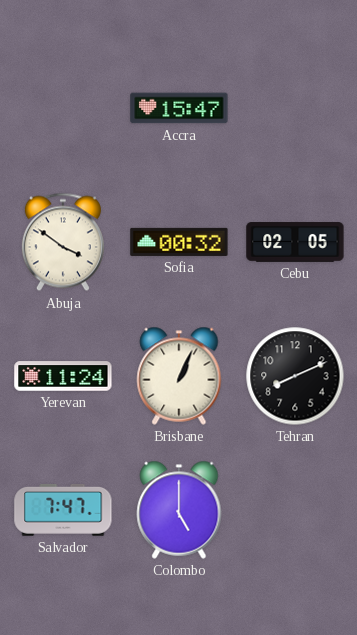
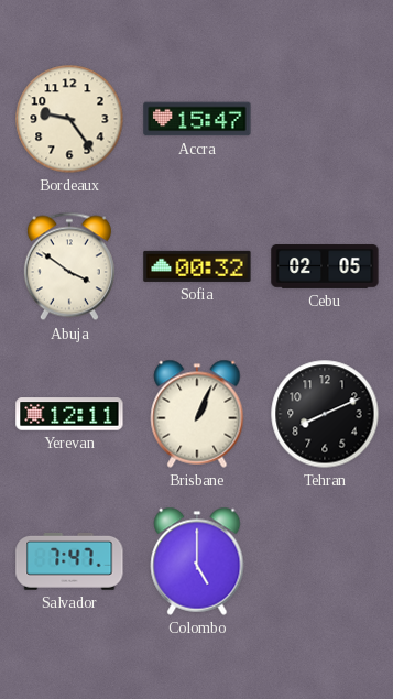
Bordeaux: none -> 9:24 (69, 119)
Yerevan: 11:24 -> 12:11 (69, 414)
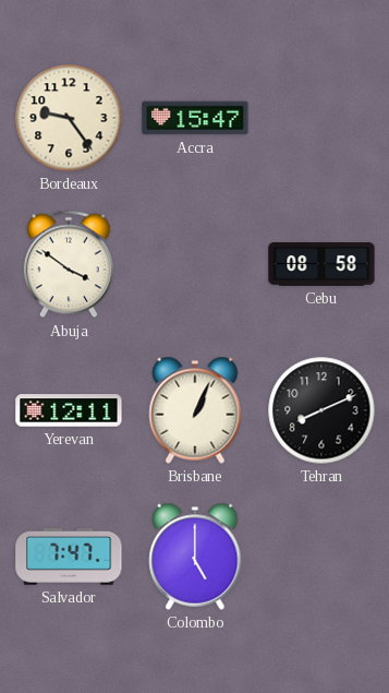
Sofia: 00:32 -> none (197, 266)
Cebu: 02:05 -> 08:58 (321, 264)
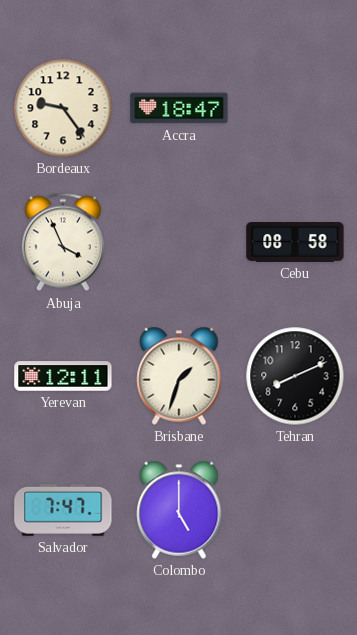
Accra: 15:47 -> 18:47 (179, 108)
Abuja: 3:51 -> 3:56 (63, 242)
Brisbane: 1:04 -> 1:33 (179, 376)
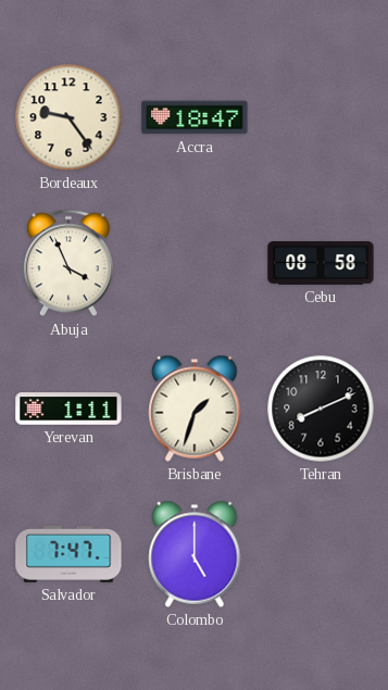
Yerevan: 12:11 -> 1:11 (68, 409)
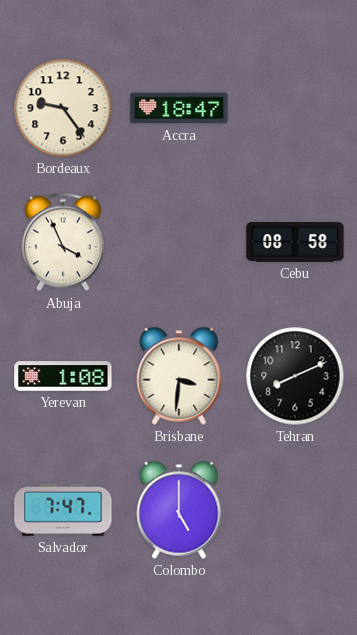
Yerevan: 1:11 -> 1:08 (63, 376)
Brisbane: 1:33 -> 3:31 (179, 376)
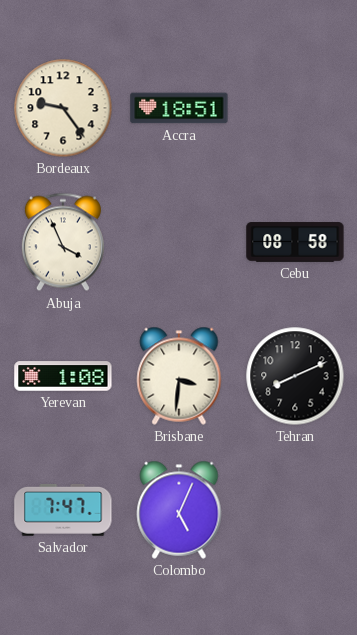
Accra: 18:47 -> 18:51 (179, 108)
Colombo: 5:00 -> 5:04 (179, 510)
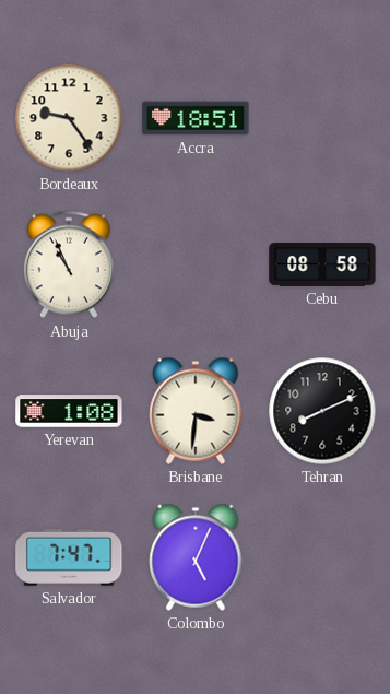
Abuja: 3:56 -> 10:56 (69, 264)
